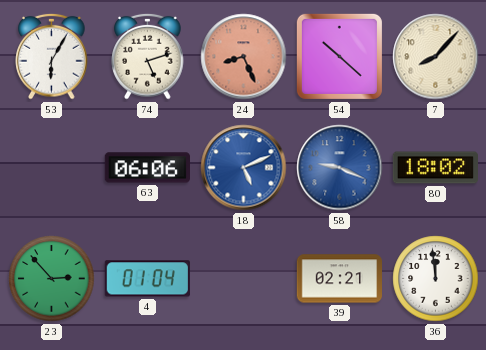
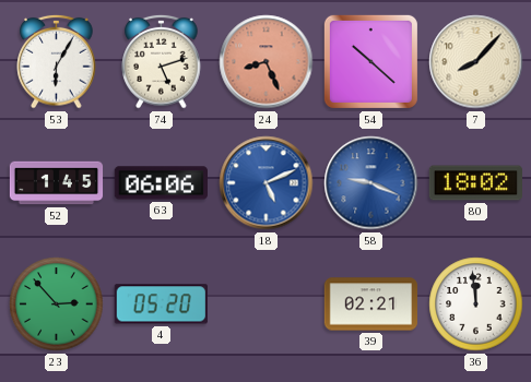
52: none -> 1:45 (57, 183)
4: 01:04 -> 05:20 (161, 305)
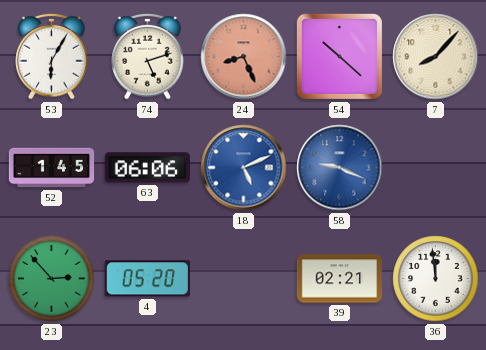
80: 18:02 -> none (475, 183)
